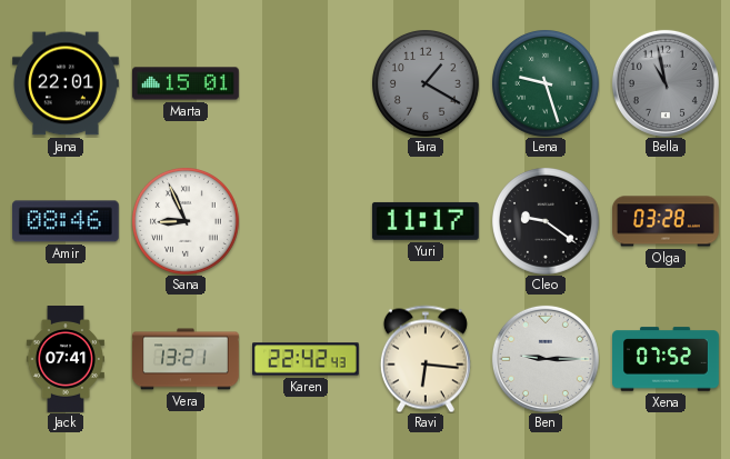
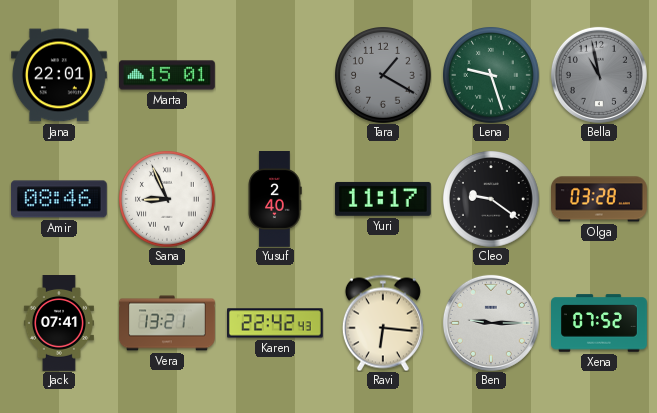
Yusuf: none -> 2:40 (275, 200)
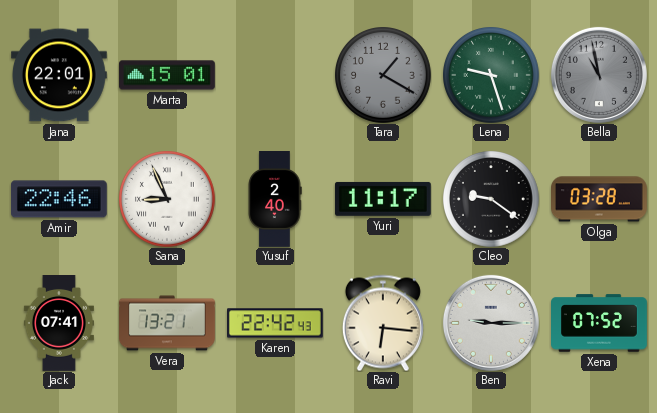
Amir: 08:46 -> 22:46 (59, 199)
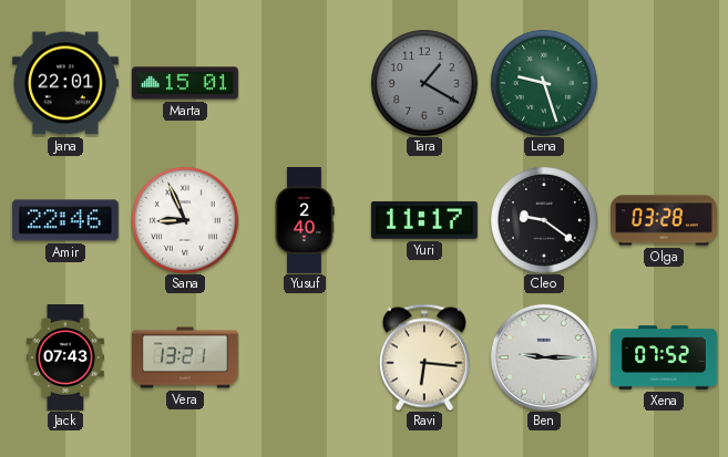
Bella: 10:58 -> none (599, 75)
Jack: 07:41 -> 07:43 (65, 359)
Karen: 22:42 -> none (276, 323)
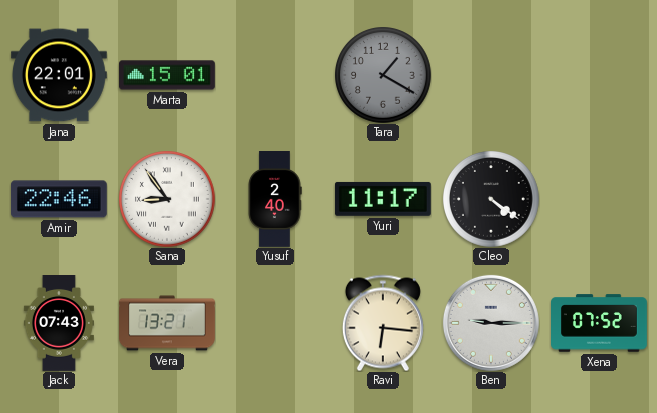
Lena: 9:27 -> none (544, 83)
Sana: 8:56 -> 8:54 (167, 199)
Cleo: 9:21 -> 4:21 (491, 199)
Olga: 03:28 -> none (665, 220)
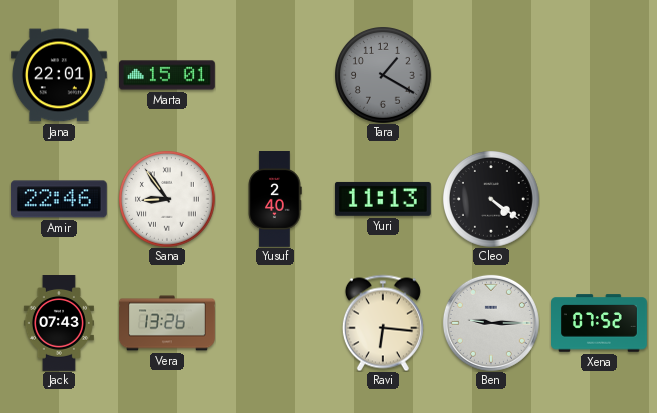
Yuri: 11:17 -> 11:13 (383, 199)
Vera: 13:21 -> 13:26 (168, 323)
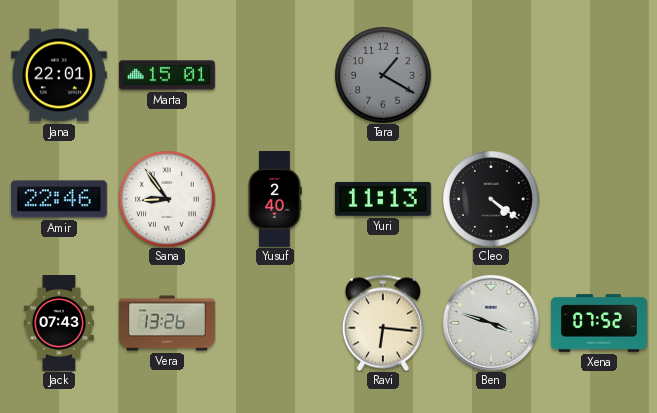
Ben: 9:15 -> 3:48 (491, 323)
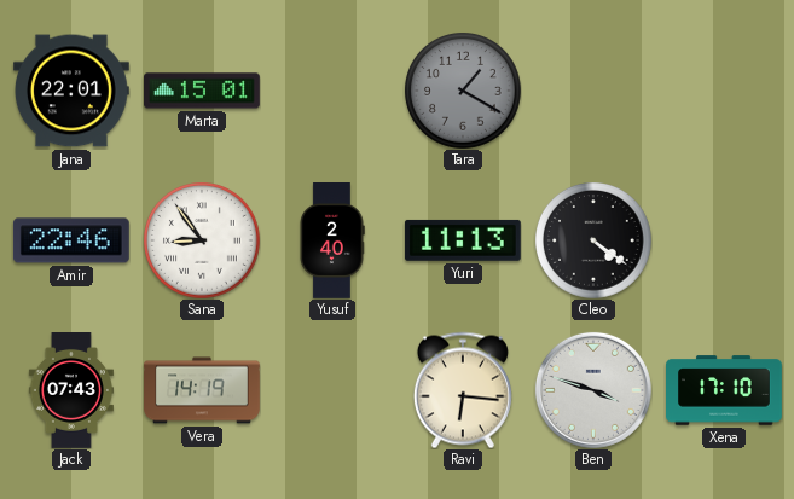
Vera: 13:26 -> 14:19 (203, 390)
Xena: 07:52 -> 17:10 (725, 390)
